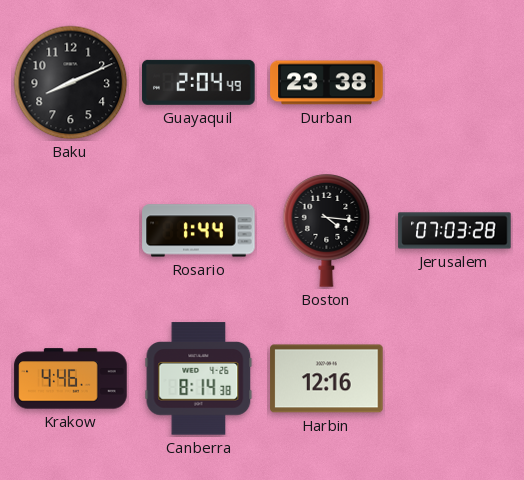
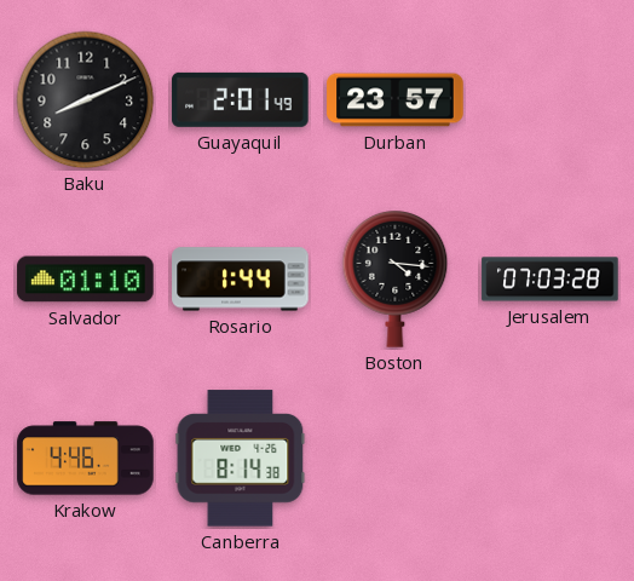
Guayaquil: 2:04 -> 2:01 (241, 99)
Durban: 23:38 -> 23:57 (396, 100)
Salvador: none -> 01:10 (86, 280)
Harbin: 12:16 -> none (327, 379)
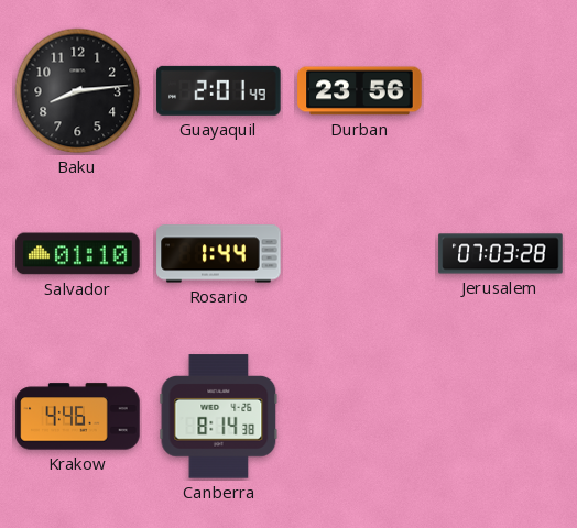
Baku: 8:11 -> 8:14 (78, 91)
Durban: 23:57 -> 23:56 (360, 91)
Boston: 4:16 -> none (396, 280)
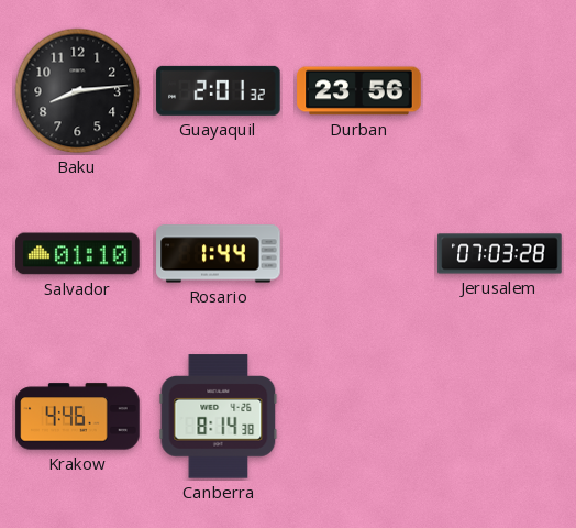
Guayaquil: 2:01:49 -> 2:01:32 (219, 90)
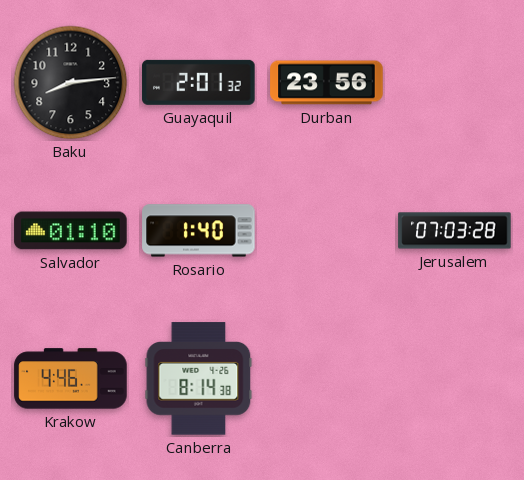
Rosario: 1:44 -> 1:40 (199, 231)
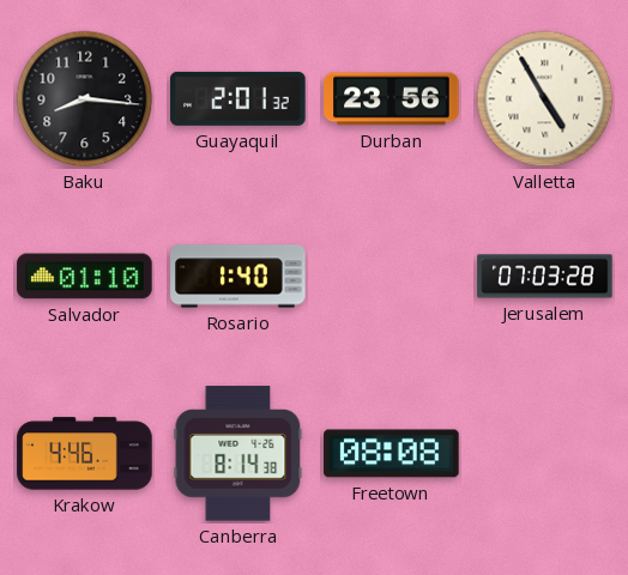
Baku: 8:14 -> 8:16 (85, 99)
Valletta: none -> 4:55 (545, 99)
Freetown: none -> 08:08 (392, 454)
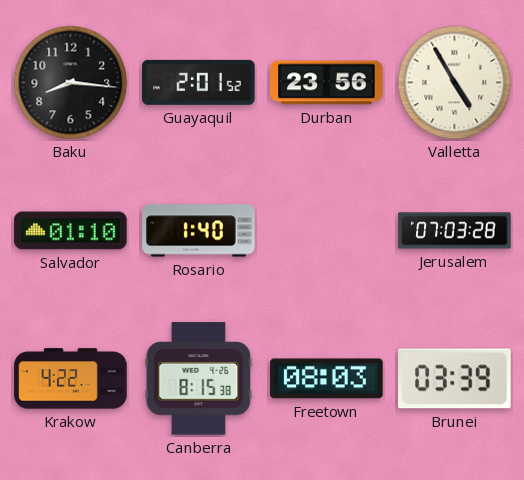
Guayaquil: 2:01:32 -> 2:01:52 (199, 82)
Krakow: 4:46 -> 4:22 (71, 379)
Canberra: 8:14 -> 8:15 (199, 379)
Freetown: 08:08 -> 08:03 (327, 379)
Brunei: none -> 03:39 (455, 379)
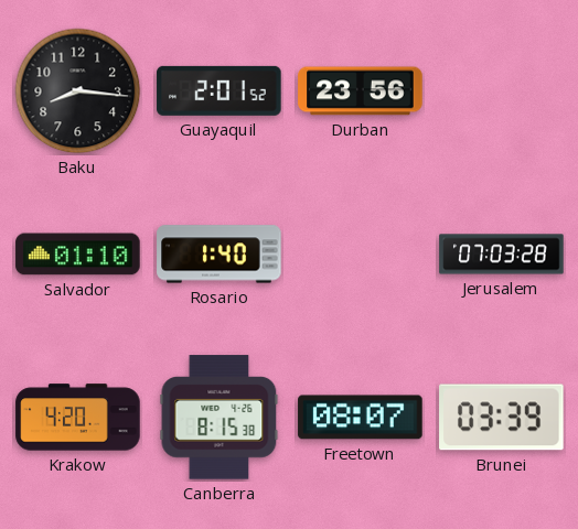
Valletta: 4:55 -> none (455, 83)
Krakow: 4:22 -> 4:20 (78, 418)
Freetown: 08:03 -> 08:07 (361, 418)
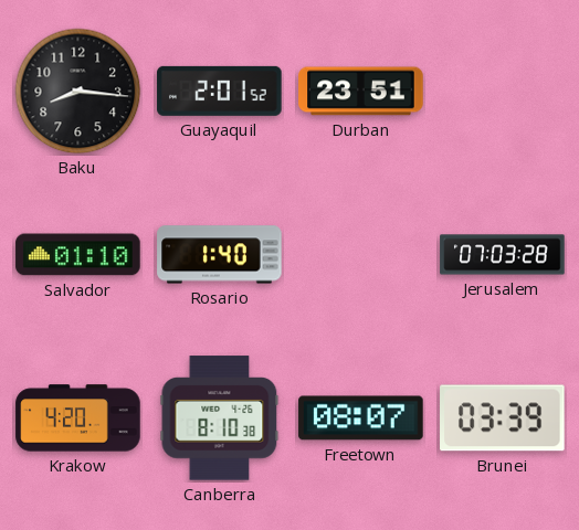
Durban: 23:56 -> 23:51 (361, 92)
Canberra: 8:15 -> 8:10 (220, 418)
